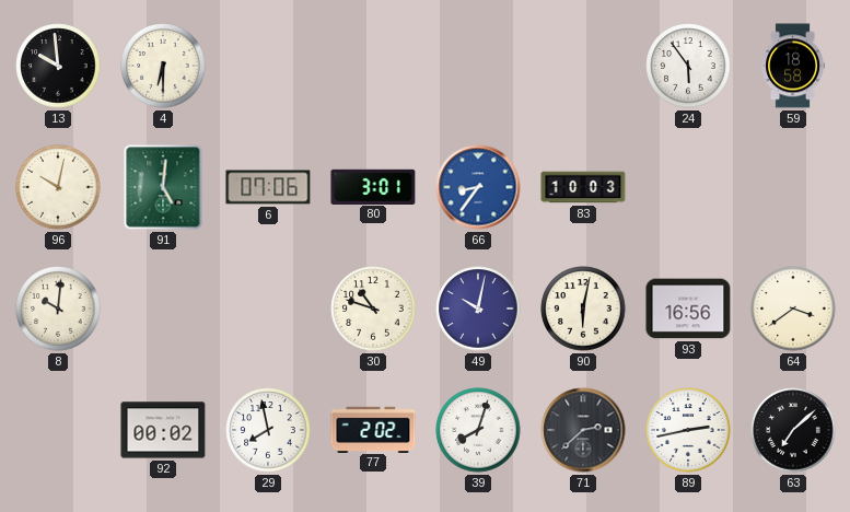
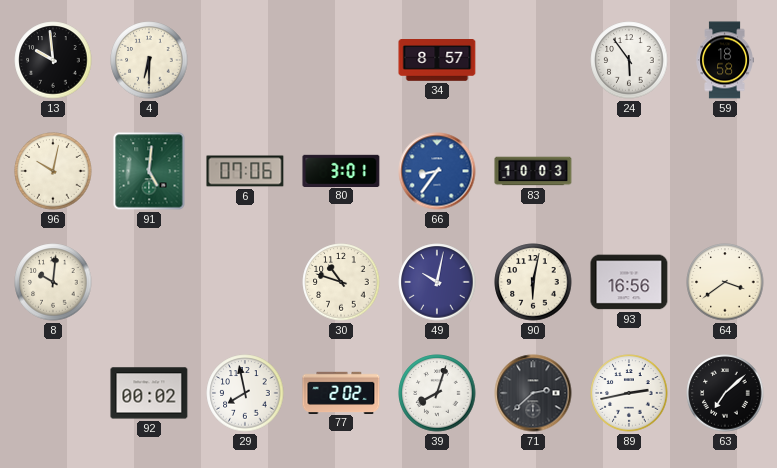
34: none -> 8:57 (437, 60)
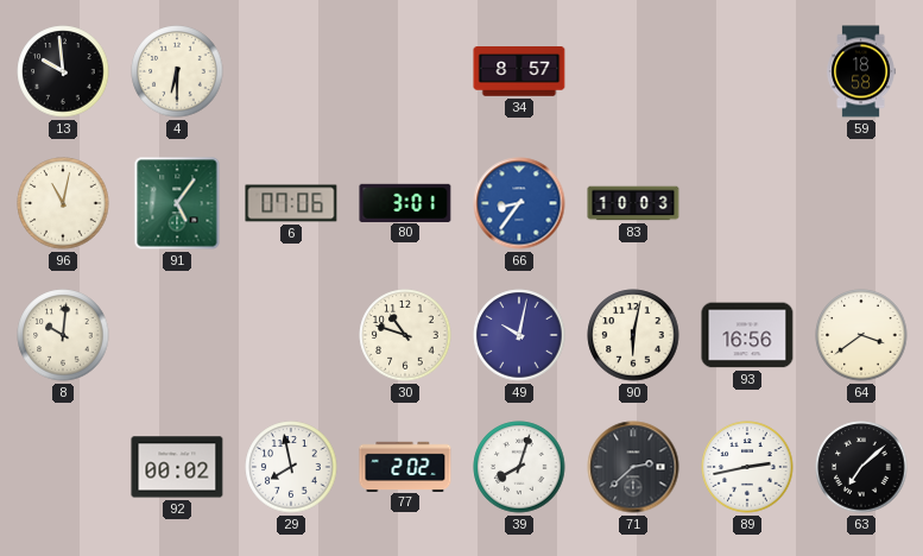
24: 5:54 -> none (629, 60)
96: 10:02 -> 11:02 (63, 203)
91: 5:01 -> 5:06 (177, 203)
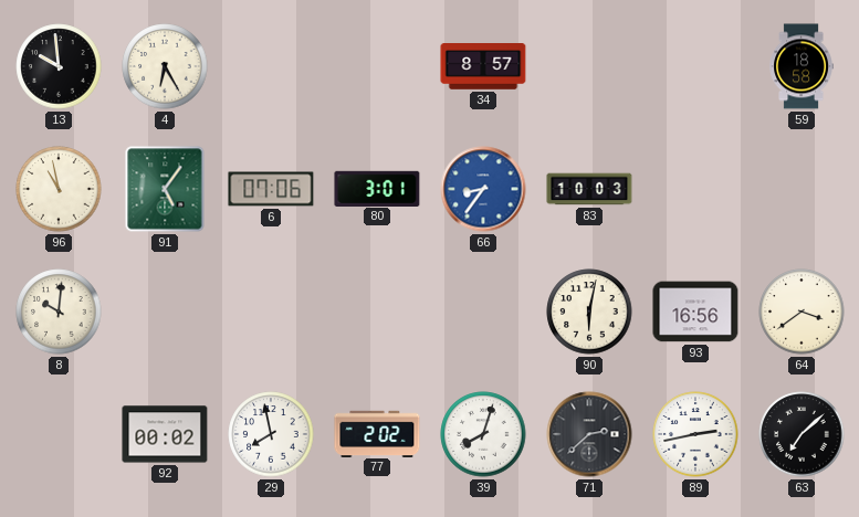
4: 6:30 -> 6:25 (165, 66)
96: 11:02 -> 10:58 (59, 189)
30: 10:48 -> none (405, 335)
49: 10:02 -> none (519, 335)
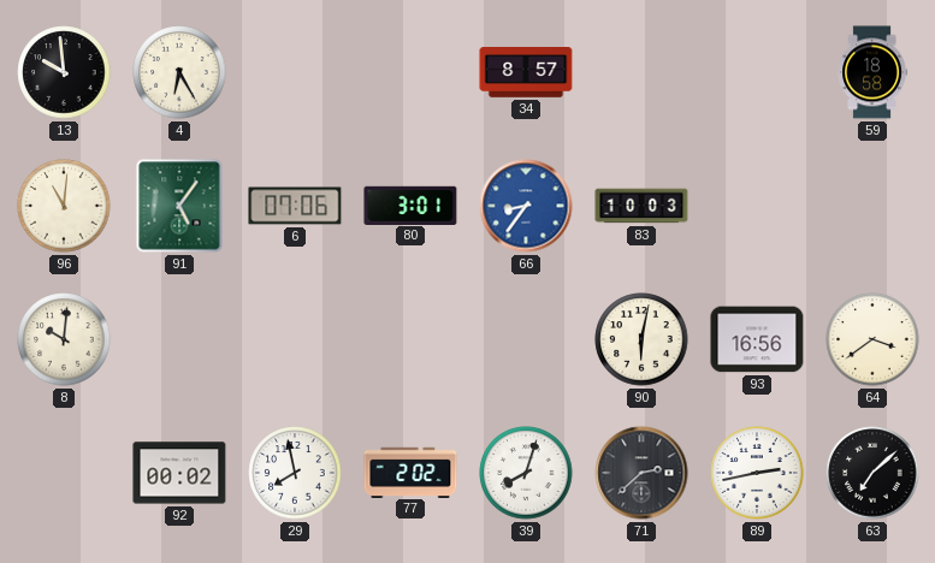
96: 10:58 -> 11:01 (64, 206)
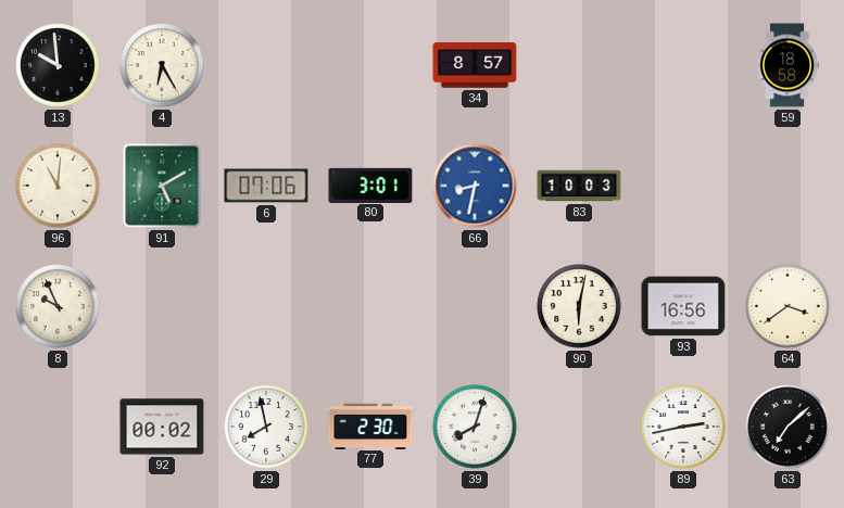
91: 5:06 -> 5:10 (162, 186)
66: 8:36 -> 8:32 (475, 186)
8: 10:01 -> 9:56 (58, 306)
77: 2:02 -> 2:30 (370, 426)
71: 2:38 -> none (641, 473)
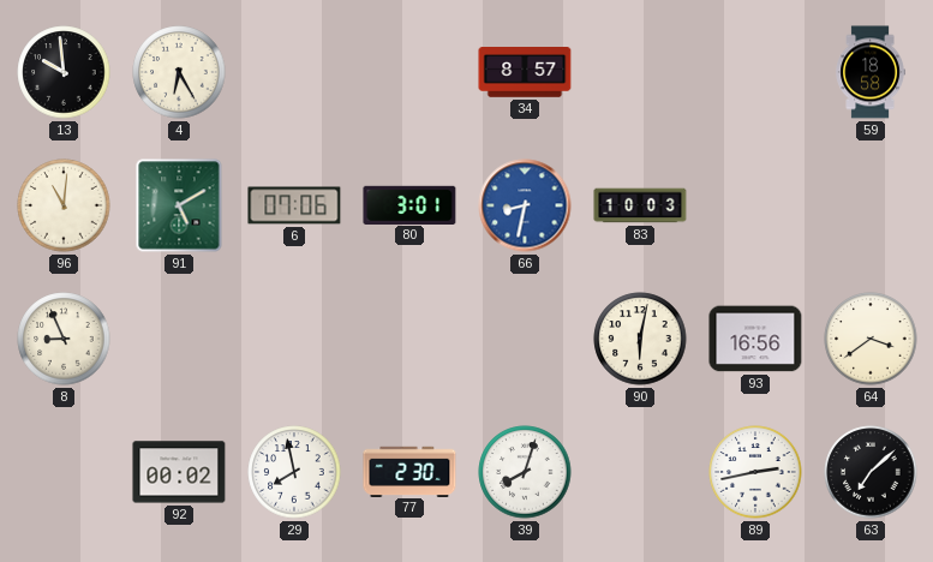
8: 9:56 -> 8:56 (64, 339)
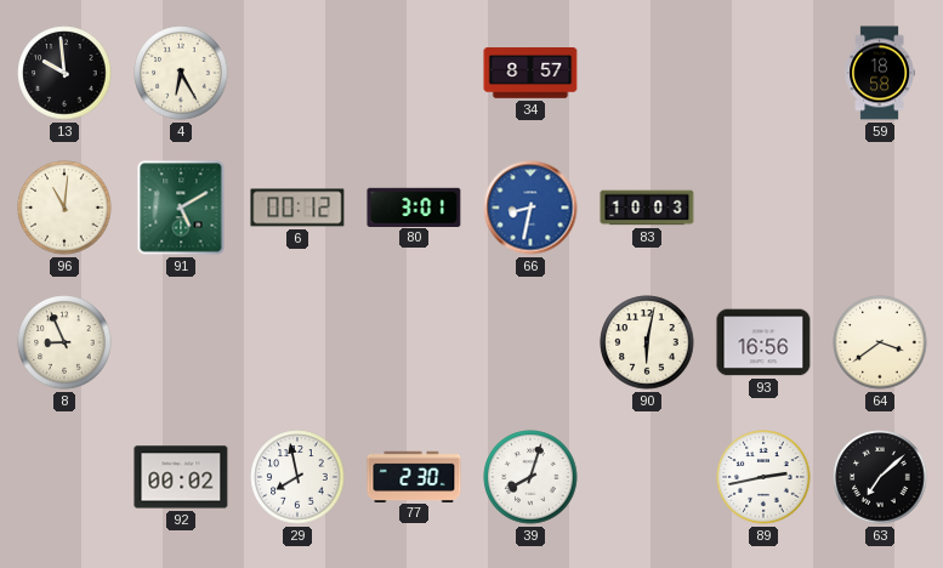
6: 07:06 -> 00:12 (297, 208)
